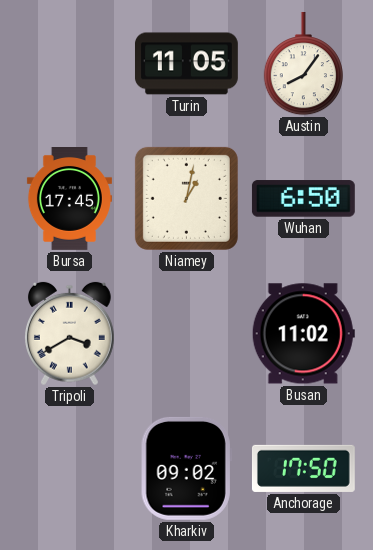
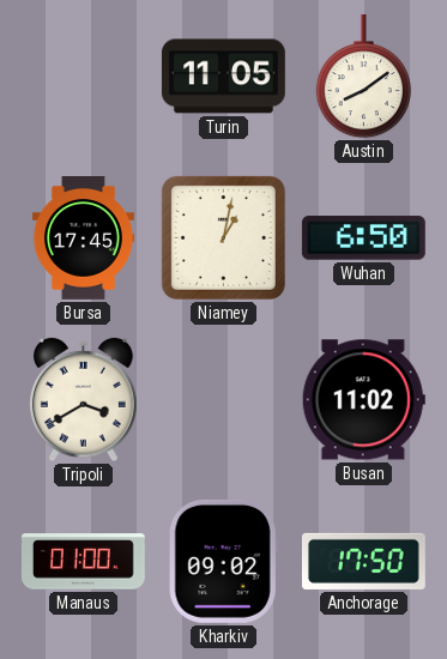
Austin: 8:06 -> 8:09 (363, 77)
Manaus: none -> 01:00 (83, 562)
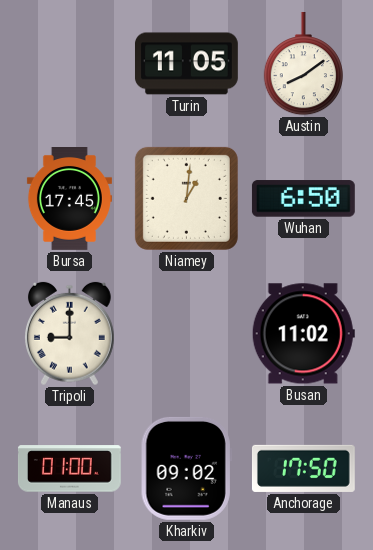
Niamey: 1:02 -> 1:01 (186, 198)
Tripoli: 3:40 -> 9:00 (69, 334)
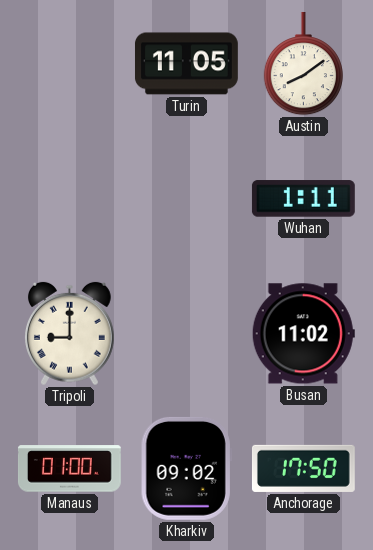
Bursa: 17:45 -> none (69, 199)
Niamey: 1:01 -> none (186, 198)
Wuhan: 6:50 -> 1:11 (303, 199)
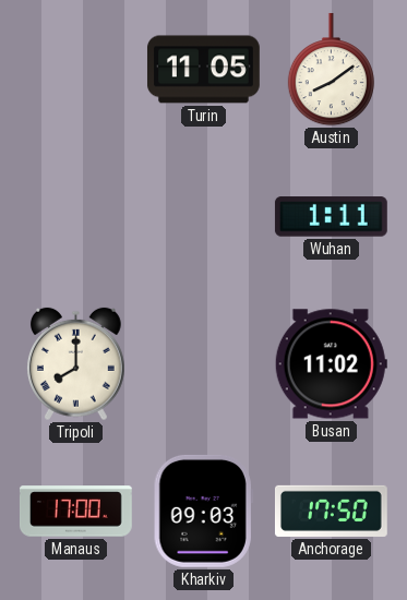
Tripoli: 9:00 -> 8:00 (75, 364)
Manaus: 01:00 -> 17:00 (75, 512)
Kharkiv: 09:02 -> 09:03 (203, 511)
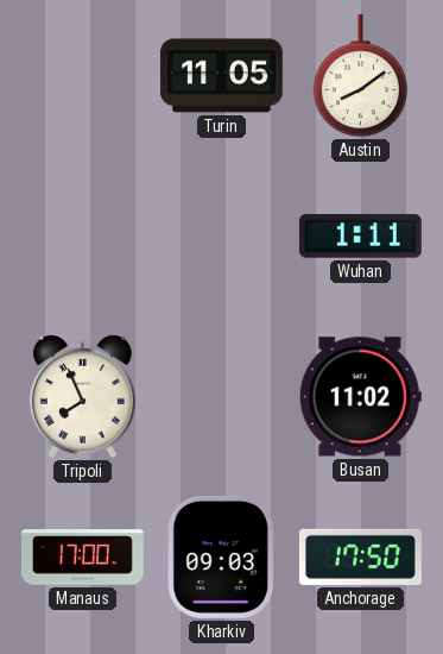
Tripoli: 8:00 -> 7:56 (82, 397)
